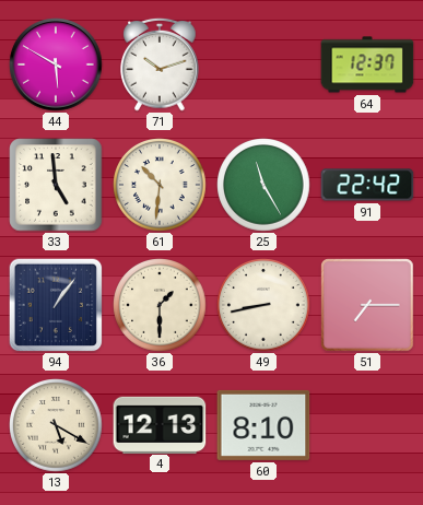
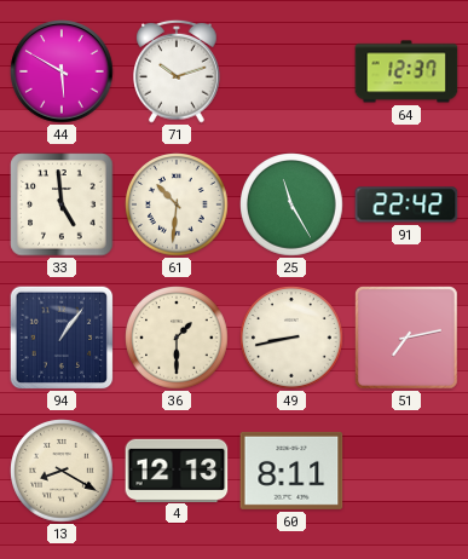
51: 7:15 -> 7:13 (408, 339)
13: 5:20 -> 8:20 (62, 471)
60: 8:10 -> 8:11 (291, 471)
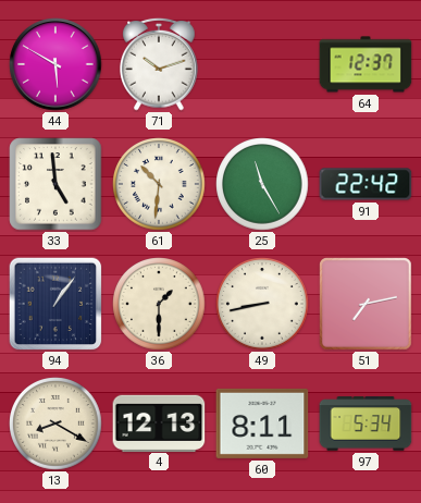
97: none -> 5:34 (366, 424)
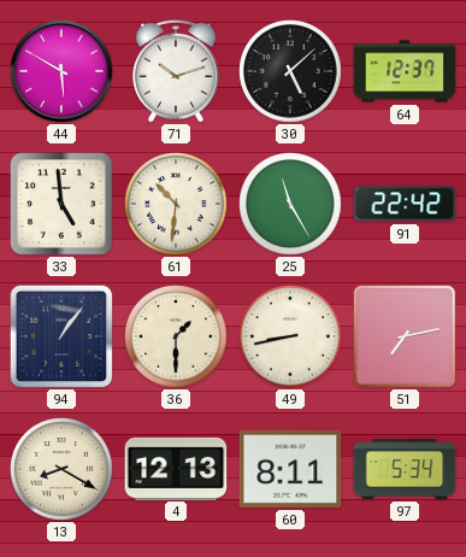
30: none -> 5:08 (290, 71)
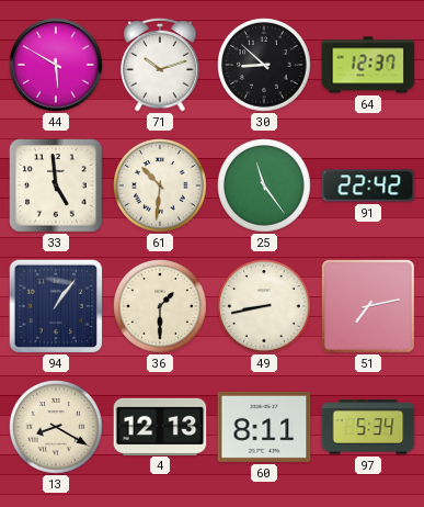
30: 5:08 -> 8:52 (264, 65)
25: 11:25 -> 11:24 (264, 185)
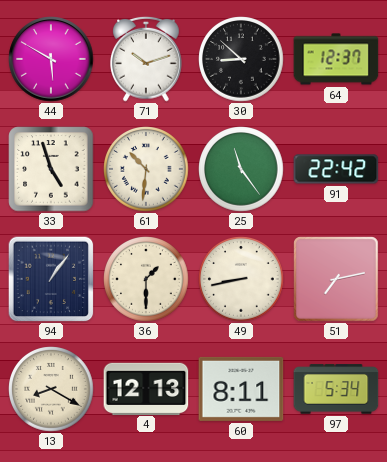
33: 4:59 -> 4:57 (51, 169)
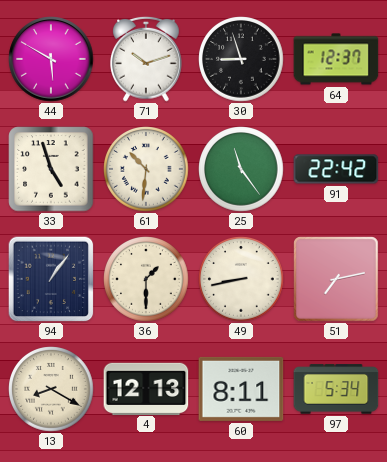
30: 8:52 -> 8:57 (241, 59)
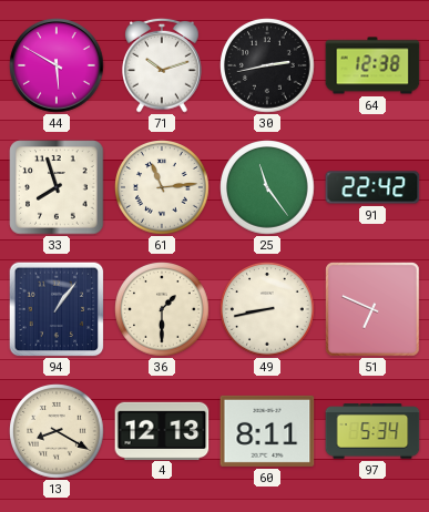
30: 8:57 -> 2:43 (267, 65)
64: 12:37 -> 12:38 (372, 65)
33: 4:57 -> 7:57 (57, 187)
61: 10:31 -> 11:14 (162, 187)
51: 7:13 -> 6:49 (374, 310)
